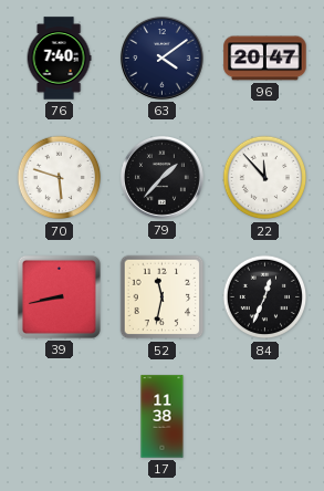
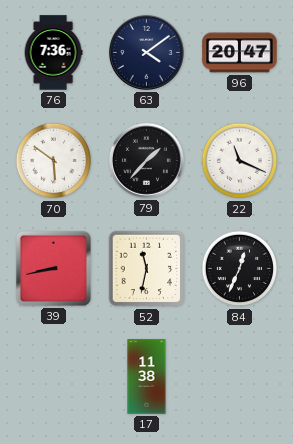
76: 7:40 -> 7:36 (53, 53)
70: 5:48 -> 5:51 (54, 161)
22: 11:53 -> 11:19 (240, 161)
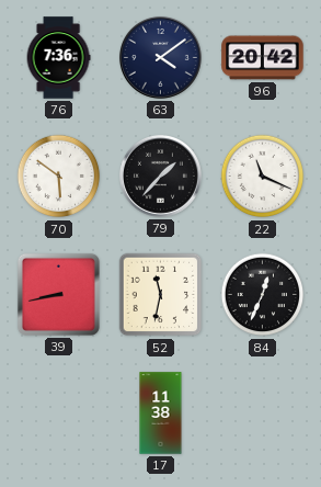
96: 20:47 -> 20:42 (263, 58)
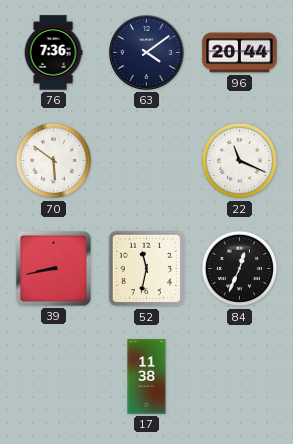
96: 20:42 -> 20:44 (240, 53)
79: 1:37 -> none (160, 175)
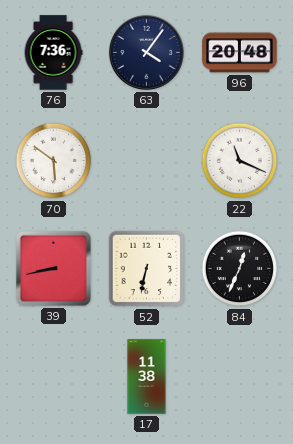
63: 4:09 -> 4:06 (146, 52)
96: 20:44 -> 20:48 (240, 53)
52: 11:32 -> 6:32 (147, 269)
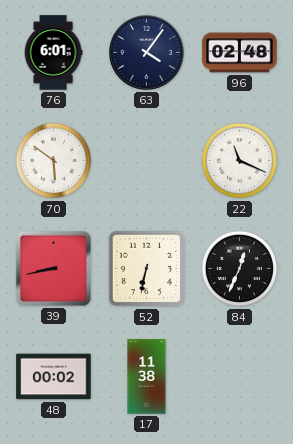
76: 7:36 -> 6:01 (53, 53)
96: 20:48 -> 02:48 (240, 53)
48: none -> 00:02 (54, 377)
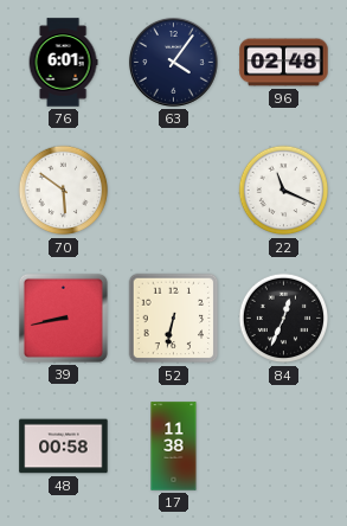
48: 00:02 -> 00:58 (64, 447)
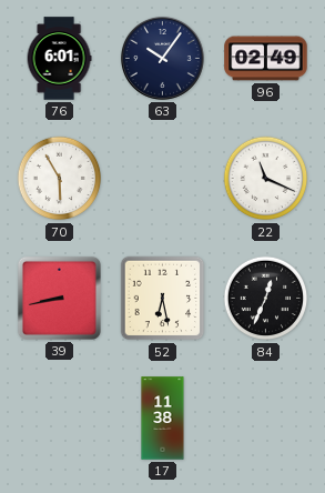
63: 4:06 -> 10:06 (162, 58)
96: 02:48 -> 02:49 (266, 59)
70: 5:51 -> 5:55 (60, 179)
52: 6:32 -> 6:28 (163, 299)
48: 00:58 -> none (64, 447)
